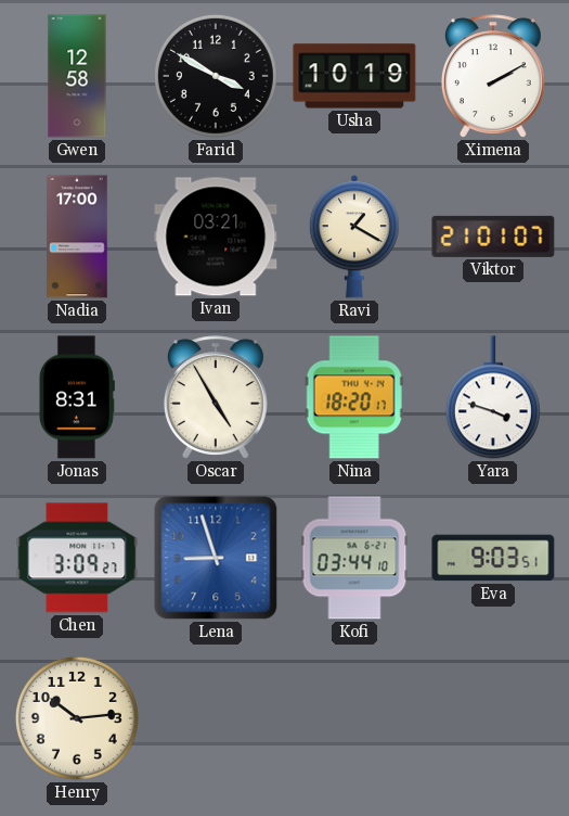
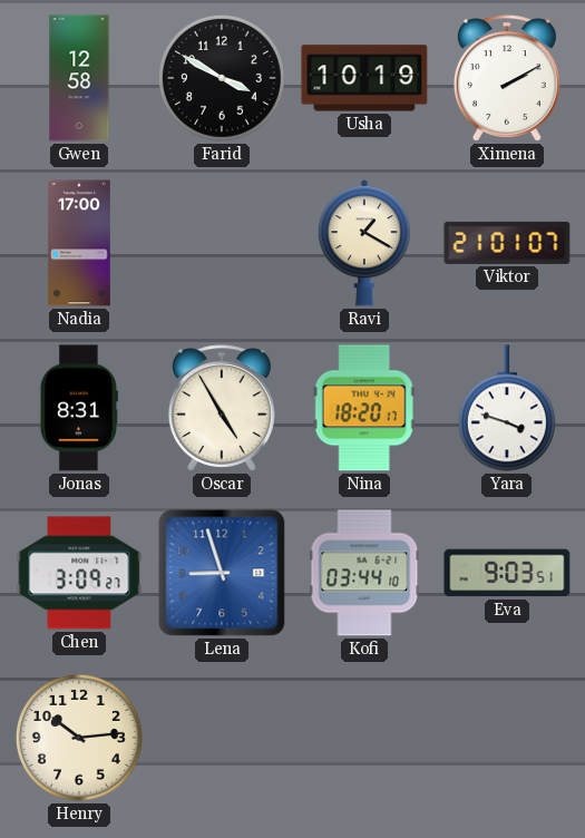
Ivan: 03:21 -> none (216, 237)
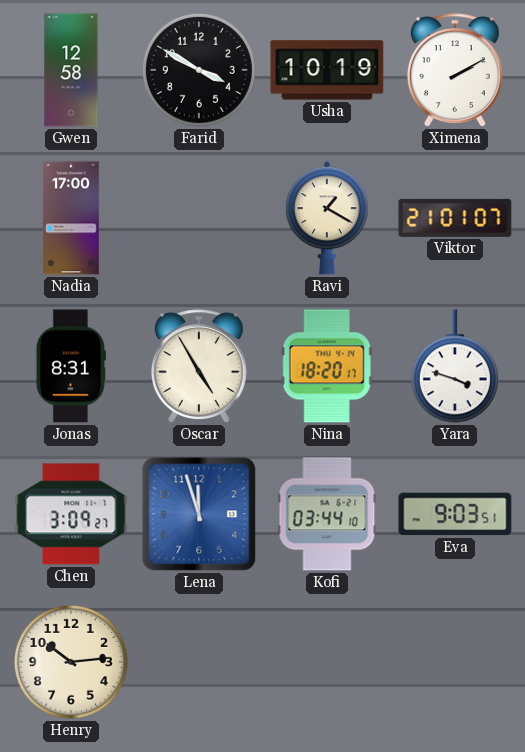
Lena: 8:57 -> 11:57 (199, 514)
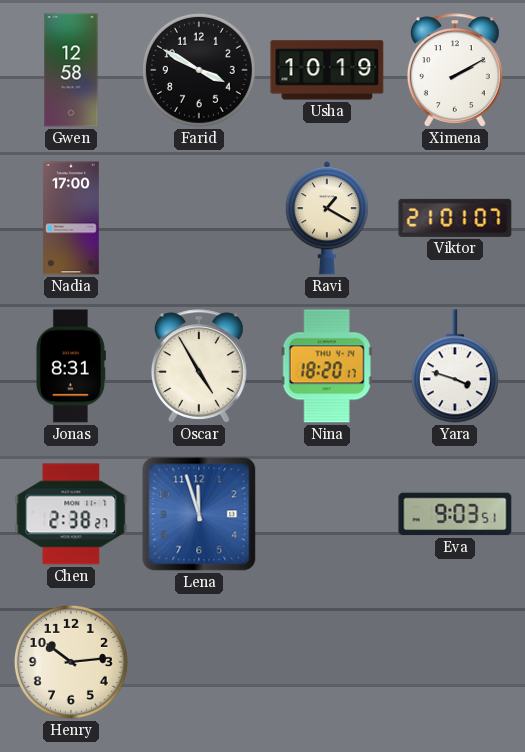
Chen: 3:09 -> 2:38 (71, 514)
Kofi: 03:44 -> none (327, 514)
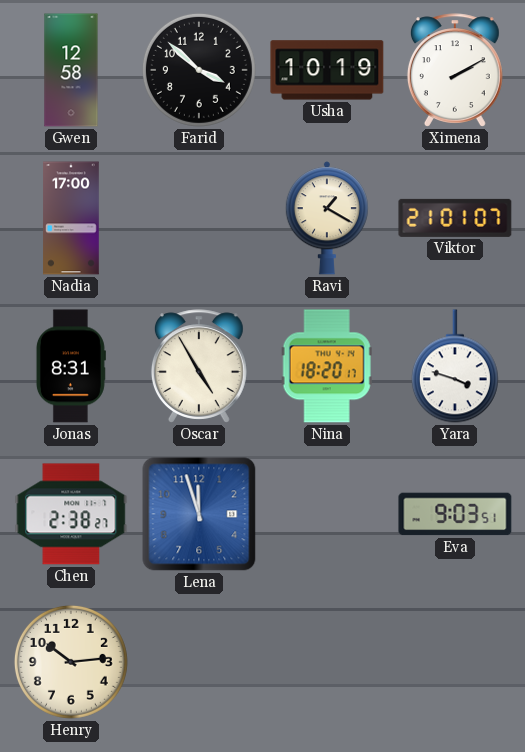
Farid: 3:50 -> 3:52 (199, 70)
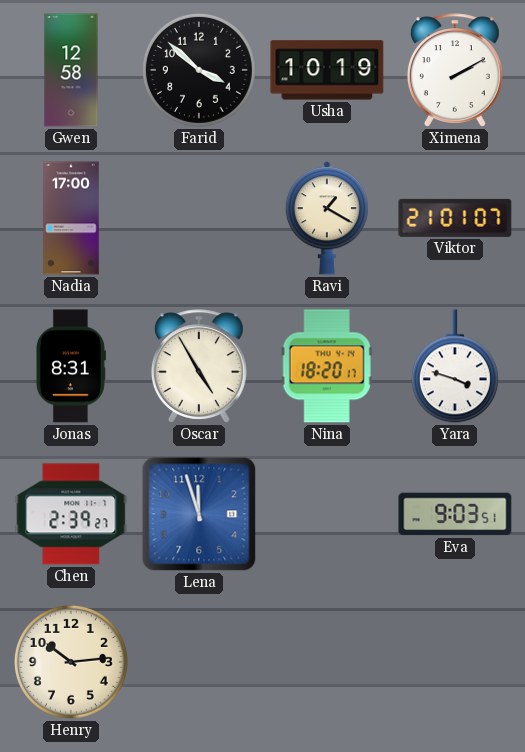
Chen: 2:38 -> 2:39 (71, 514)
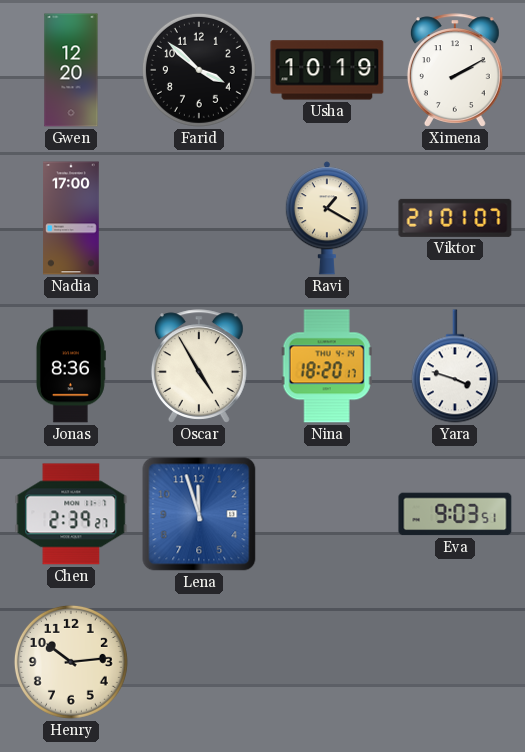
Gwen: 12:58 -> 12:20 (71, 70)
Jonas: 8:31 -> 8:36 (70, 366)
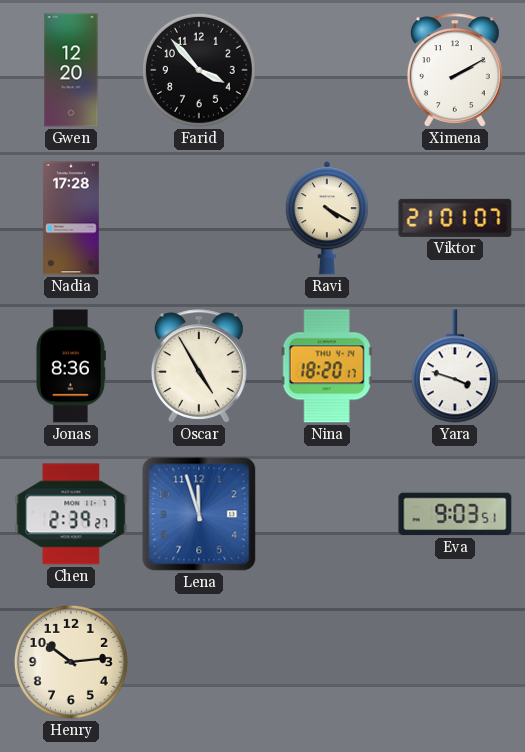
Farid: 3:52 -> 3:53 (199, 70)
Usha: 10:19 -> none (327, 70)
Nadia: 17:00 -> 17:28 (71, 218)
Ravi: 1:20 -> 4:20 (327, 218)
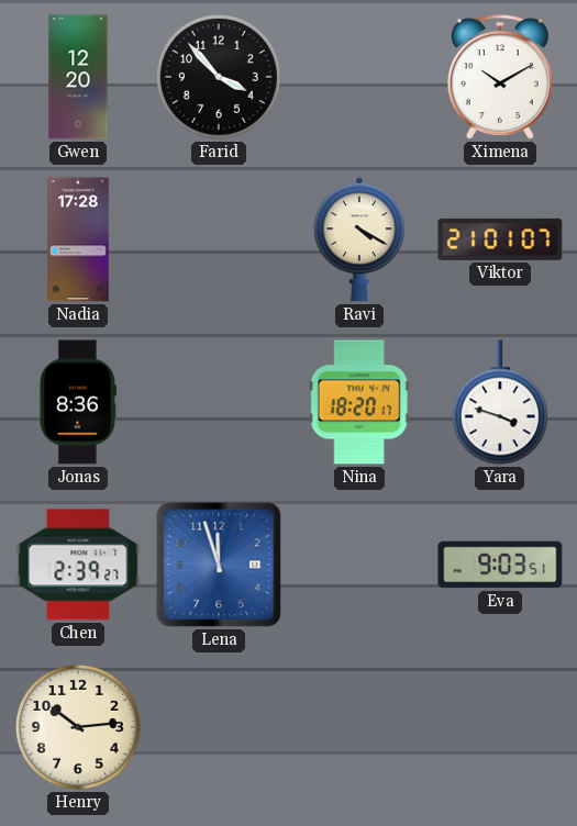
Ximena: 2:10 -> 10:10 (500, 77)
Oscar: 4:55 -> none (199, 366)
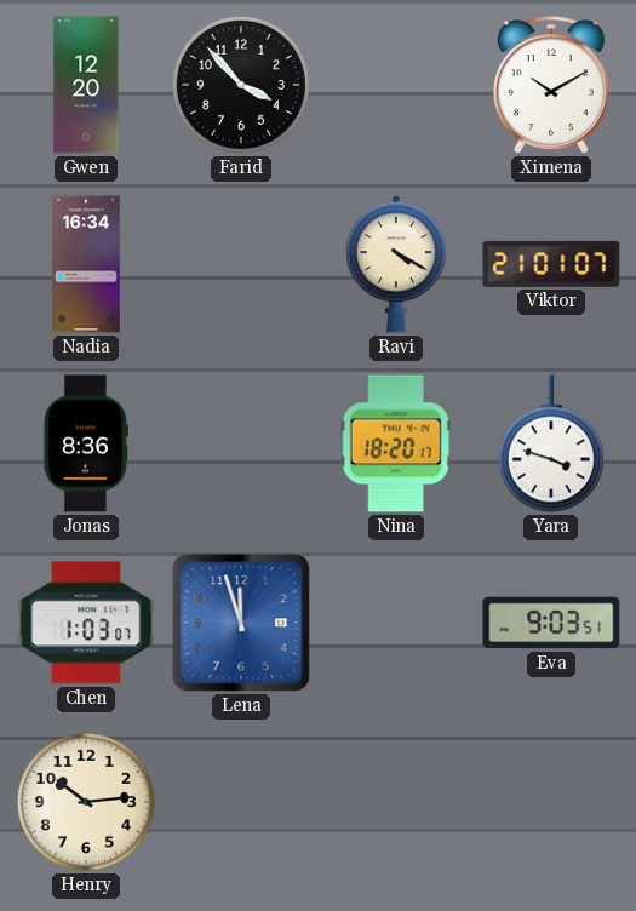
Nadia: 17:28 -> 16:34 (86, 264)
Chen: 2:39 -> 1:03 (86, 623)
